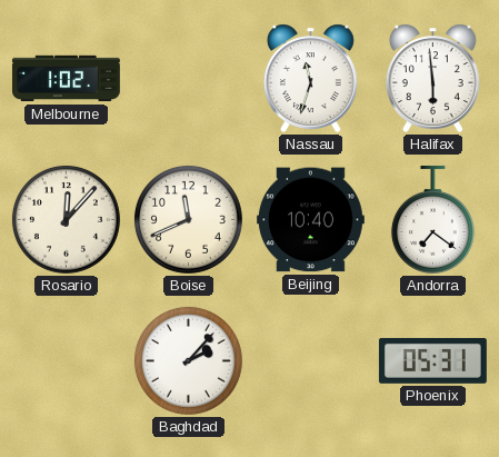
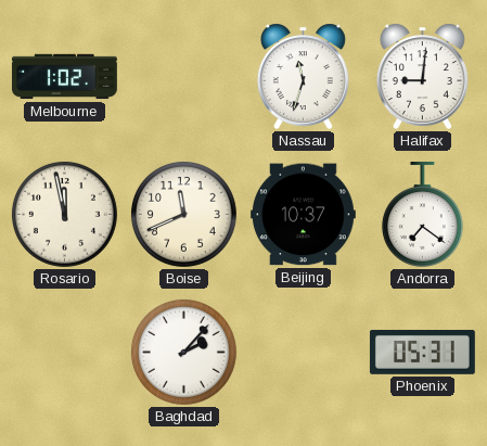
Halifax: 5:59 -> 9:01 (422, 76)
Rosario: 12:07 -> 11:58 (64, 214)
Beijing: 10:40 -> 10:37 (303, 215)
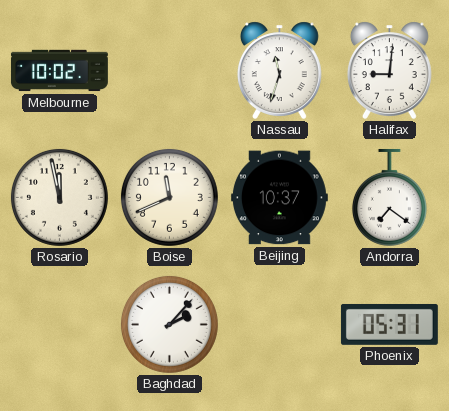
Melbourne: 1:02 -> 10:02 (60, 71)
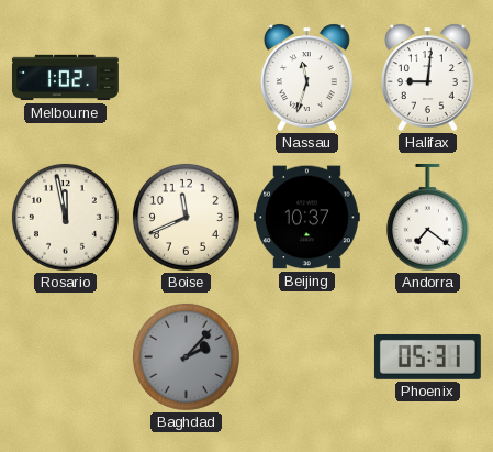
Melbourne: 10:02 -> 1:02 (66, 78)
Baghdad dial: white -> grey (186, 356)
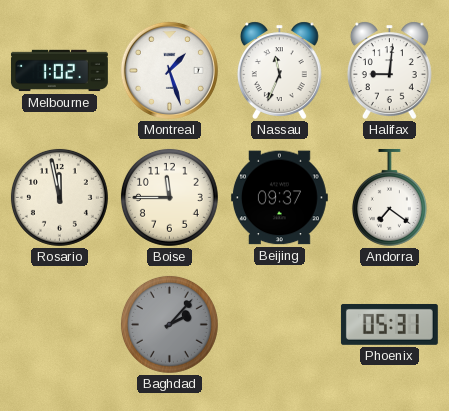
Montreal: none -> 1:27 (169, 70)
Nassau: 11:33 -> 11:34 (279, 70)
Boise: 11:41 -> 11:45 (169, 197)
Beijing: 10:37 -> 09:37 (279, 198)
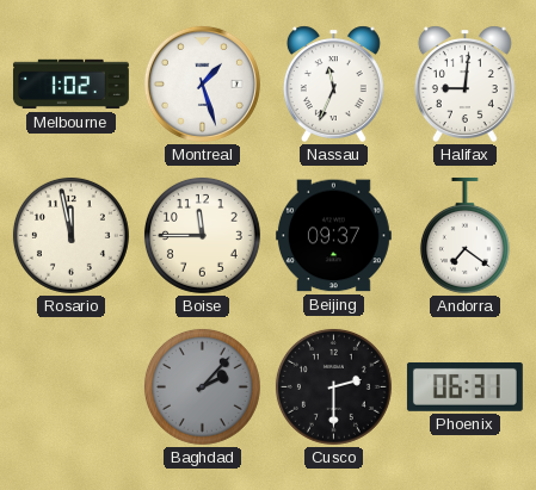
Cusco: none -> 2:30 (333, 386)
Phoenix: 05:31 -> 06:31 (464, 386)
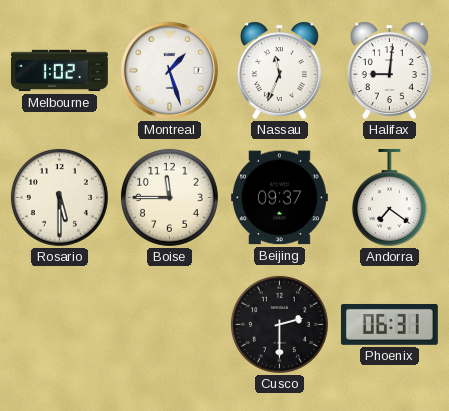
Rosario: 11:58 -> 5:30 (59, 197)
Baghdad: 2:07 -> none (202, 386)
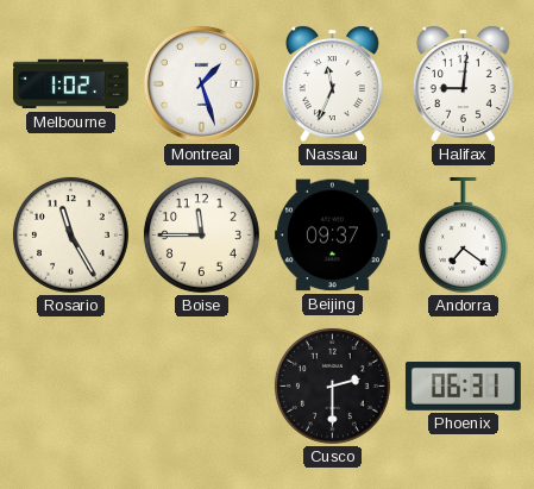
Rosario: 5:30 -> 11:25 (70, 234)
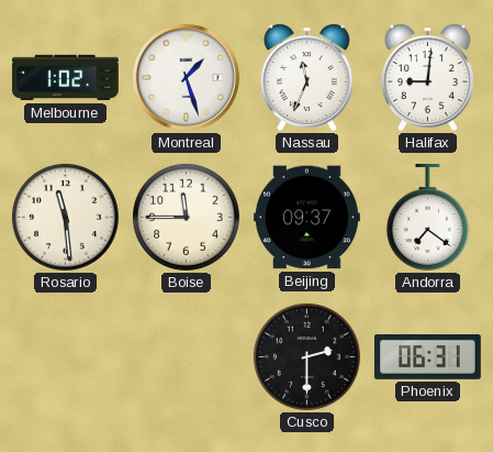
Rosario: 11:25 -> 11:29 (65, 217)
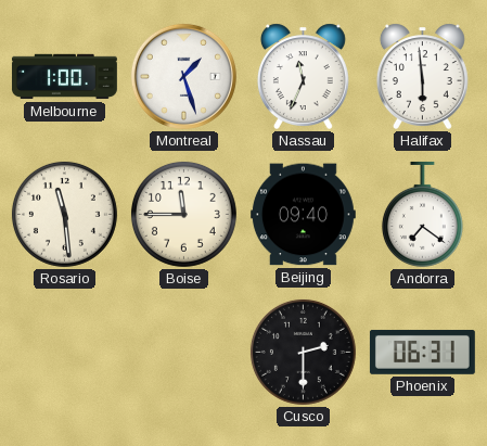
Melbourne: 1:02 -> 1:00 (65, 77)
Halifax: 9:01 -> 5:59 (422, 76)
Beijing: 09:37 -> 09:40 (303, 215)
